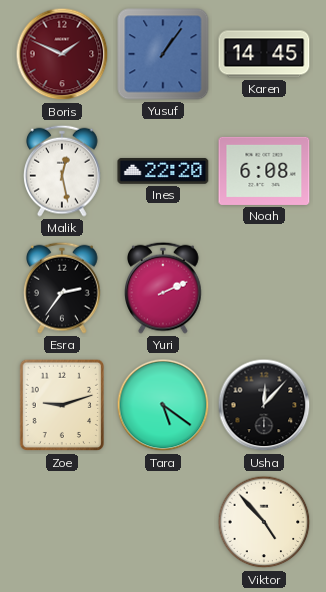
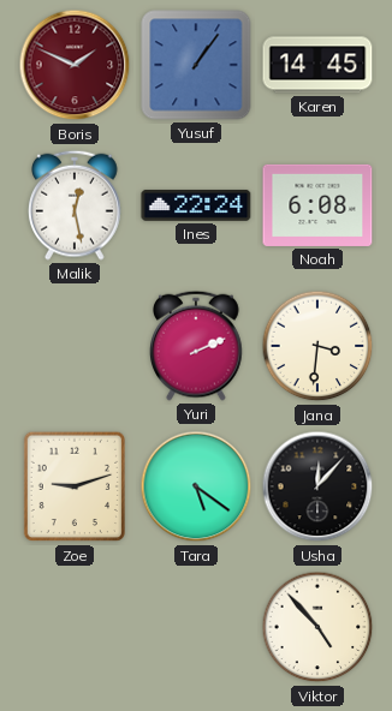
Ines: 22:20 -> 22:24 (196, 205)
Esra: 2:36 -> none (63, 288)
Jana: none -> 3:31 (317, 346)
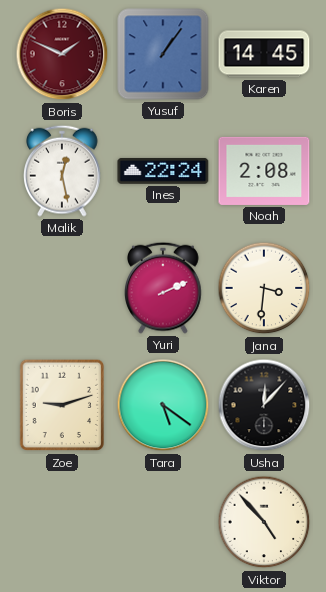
Noah: 6:08 -> 2:08 (264, 171)
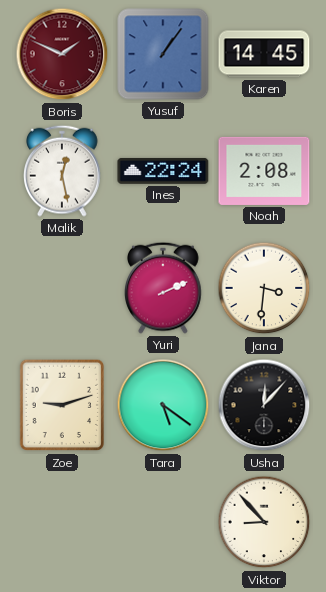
Viktor: 4:53 -> 8:53 (264, 522)
